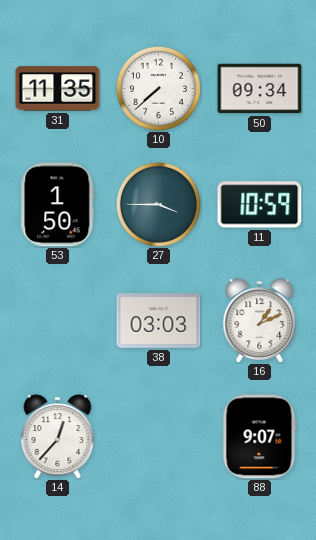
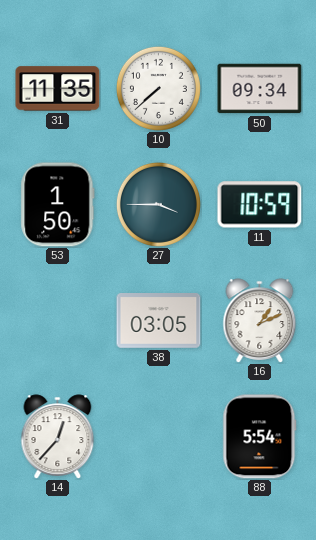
38: 03:03 -> 03:05 (159, 321)
88: 9:07 -> 5:54 (260, 437)
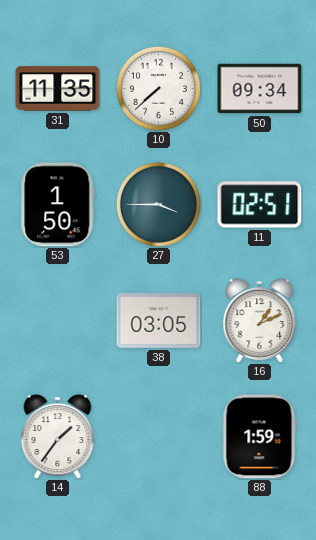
11: 10:59 -> 02:51 (260, 205)
14: 12:37 -> 1:36 (58, 437)
88: 5:54 -> 1:59 (260, 437)
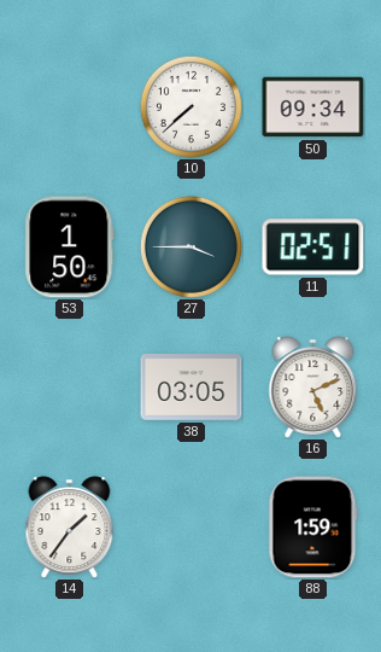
31: 11:35 -> none (58, 89)
16: 1:11 -> 5:11 (313, 388)
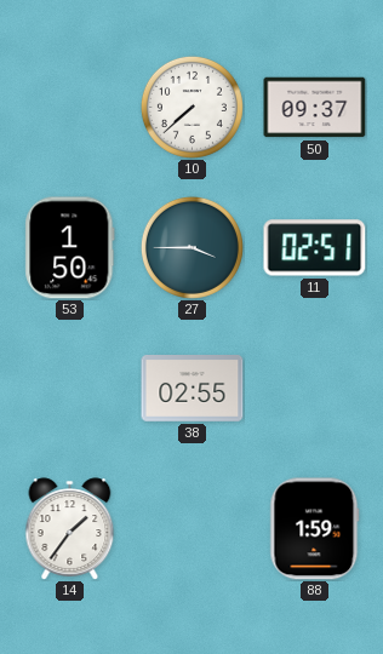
50: 09:34 -> 09:37 (315, 108)
38: 03:05 -> 02:55 (193, 389)
16: 5:11 -> none (313, 388)
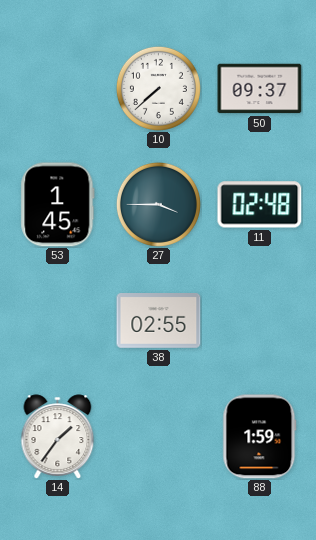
53: 1:50 -> 1:45 (58, 205)
11: 02:51 -> 02:48 (260, 205)
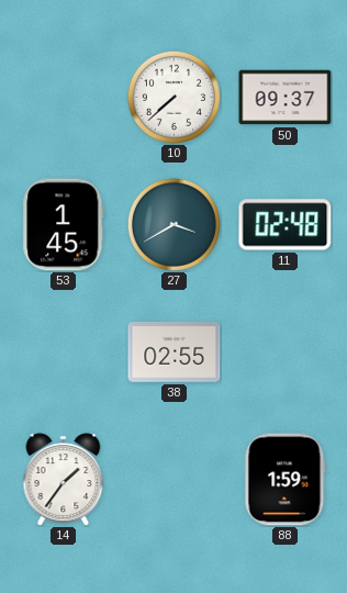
27: 3:45 -> 3:40 (173, 224)
